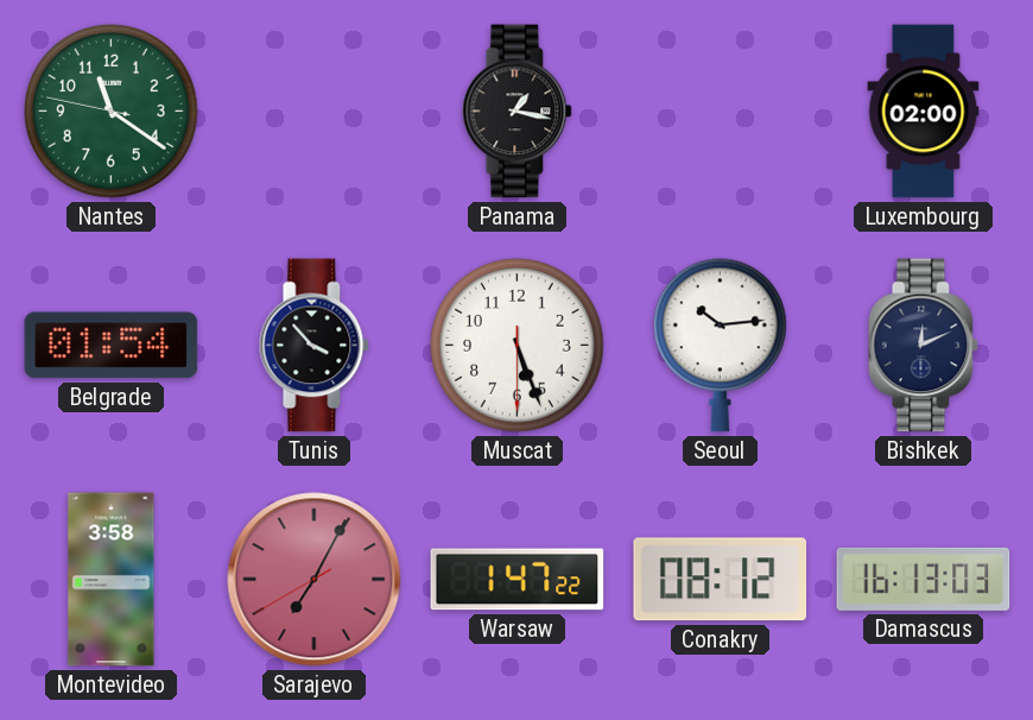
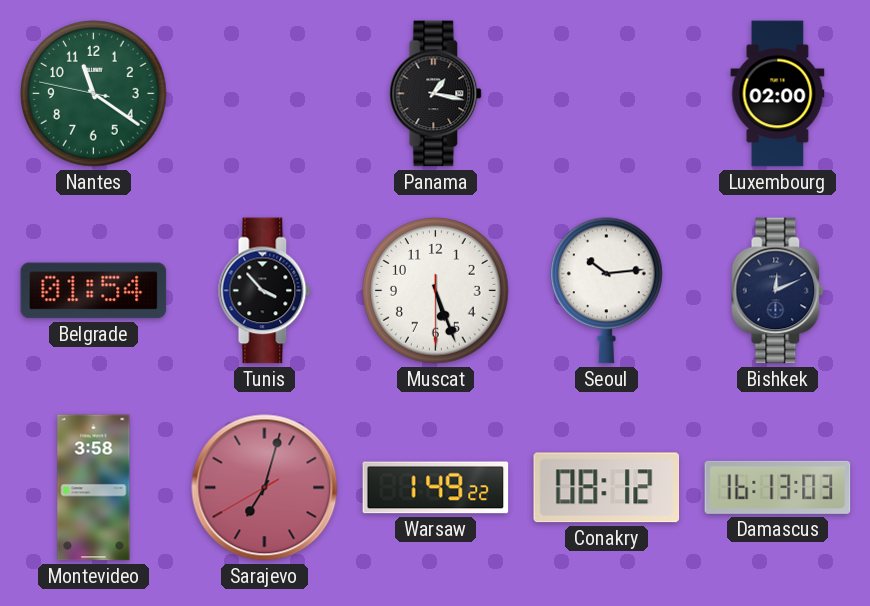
Sarajevo: 7:04 -> 7:02 (265, 488)
Warsaw: 1:47 -> 1:49 (436, 488)
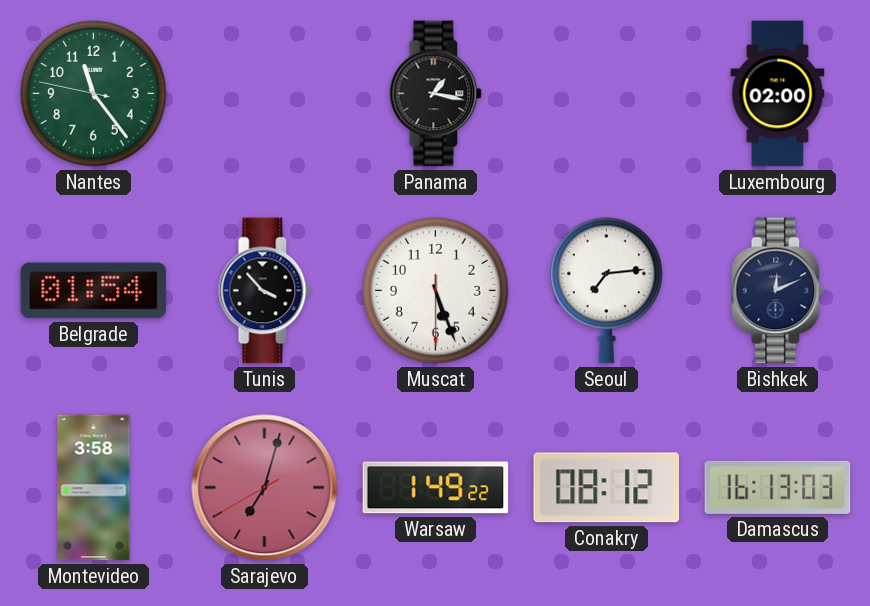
Nantes: 11:20 -> 11:23 (94, 94)
Seoul: 10:14 -> 7:14 (607, 291)
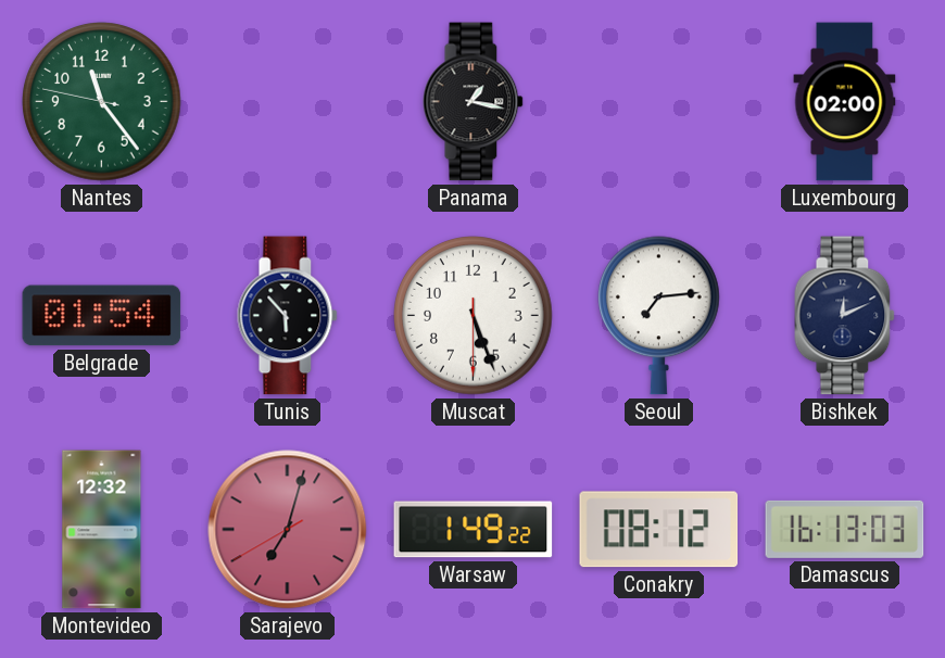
Tunis: 3:53 -> 5:53 (288, 316)
Montevideo: 3:58 -> 12:32 (102, 530)
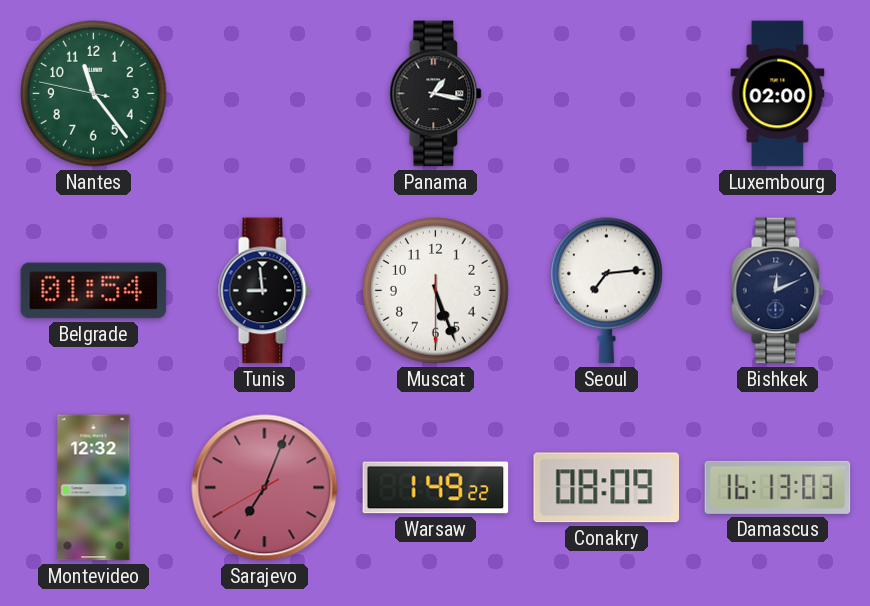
Tunis: 5:53 -> 8:59 (265, 291)
Sarajevo: 7:02 -> 7:03 (265, 488)
Conakry: 08:12 -> 08:09 (607, 488)
